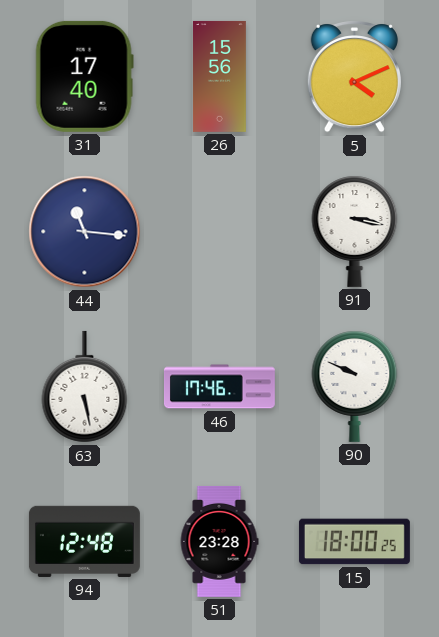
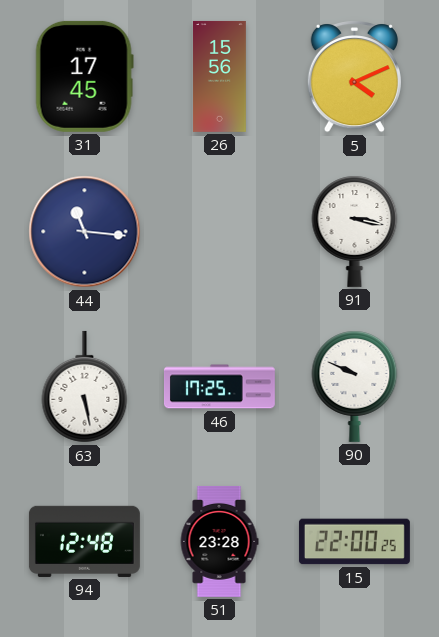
31: 17:40 -> 17:45 (84, 76)
46: 17:46 -> 17:25 (219, 387)
15: 18:00 -> 22:00 (354, 542)
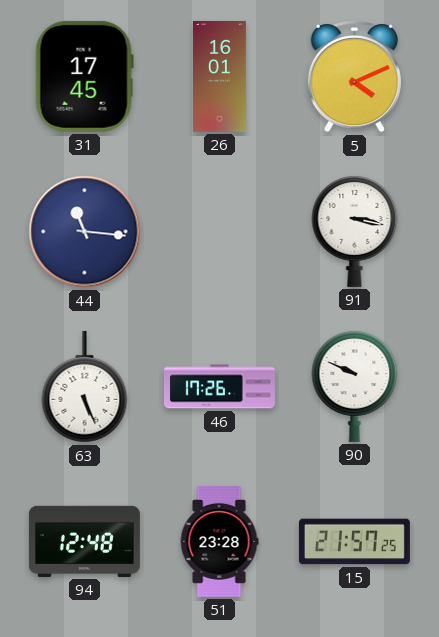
26: 15:56 -> 16:01 (219, 76)
63: 5:28 -> 5:26 (85, 387)
46: 17:25 -> 17:26 (219, 387)
15: 22:00 -> 21:57 (354, 542)
